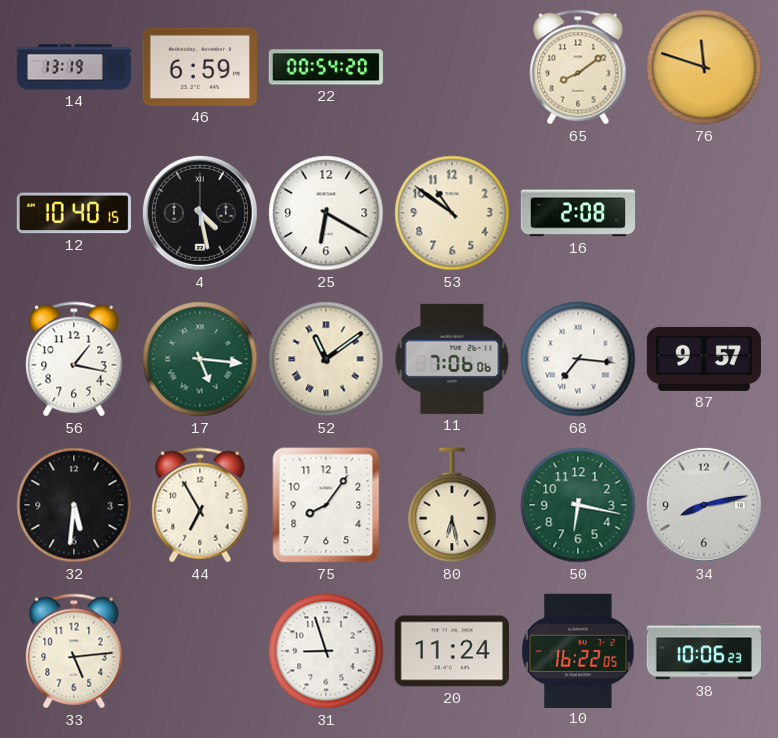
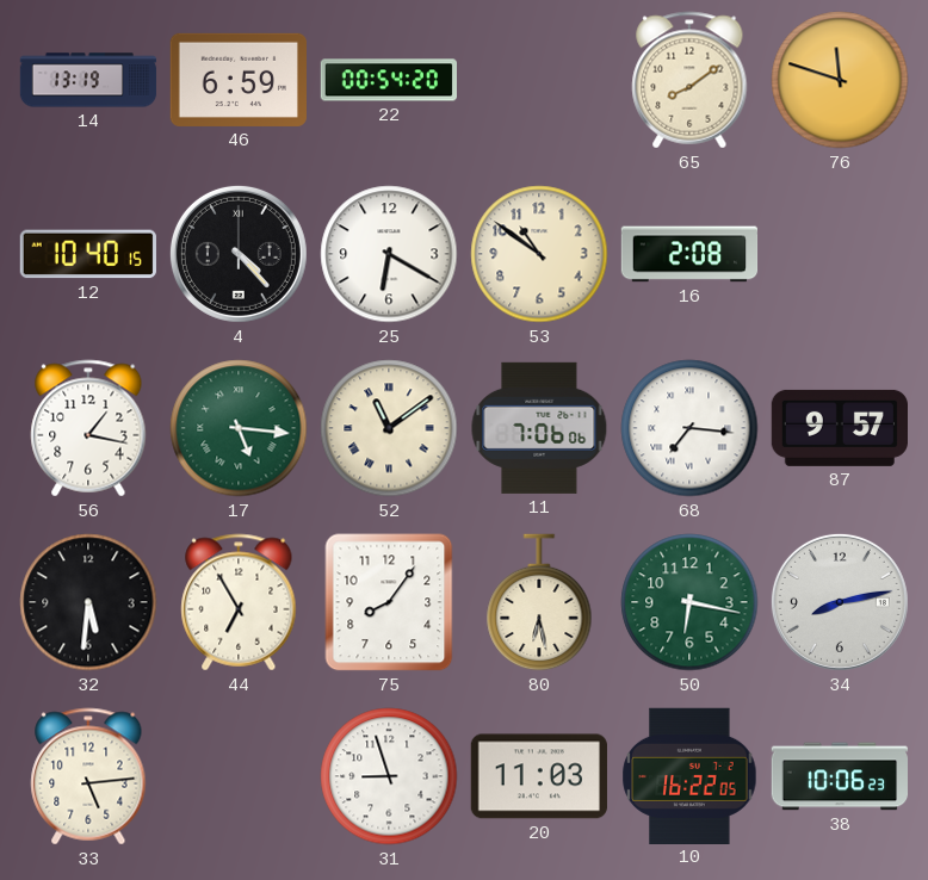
4: 4:28 -> 4:23 (239, 254)
20: 11:24 -> 11:03 (539, 776)
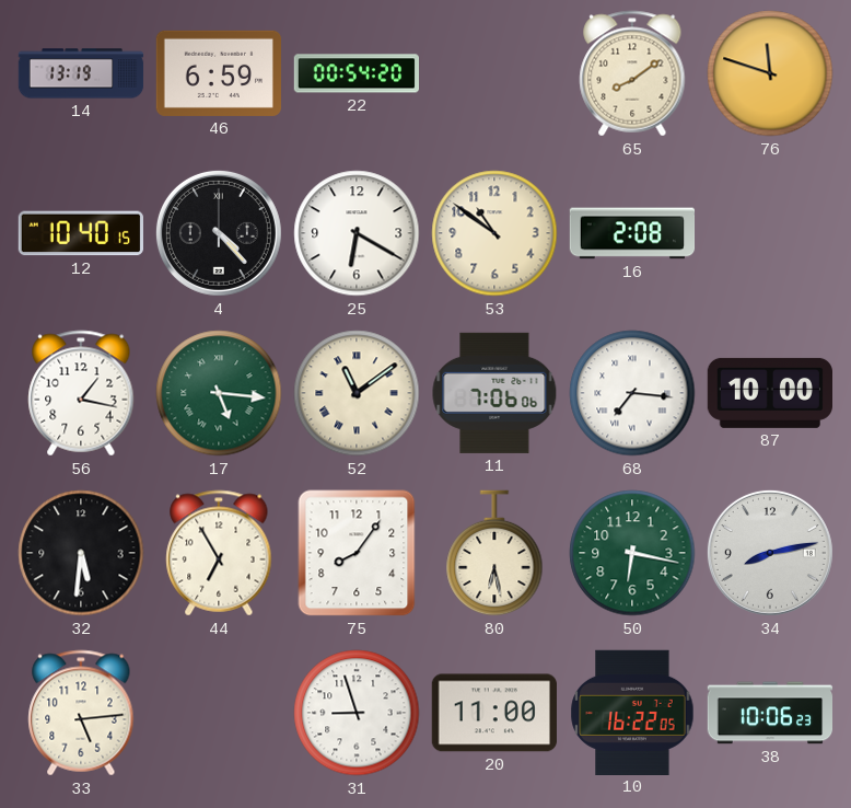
87: 9:57 -> 10:00 (769, 393)
20: 11:03 -> 11:00 (494, 713)
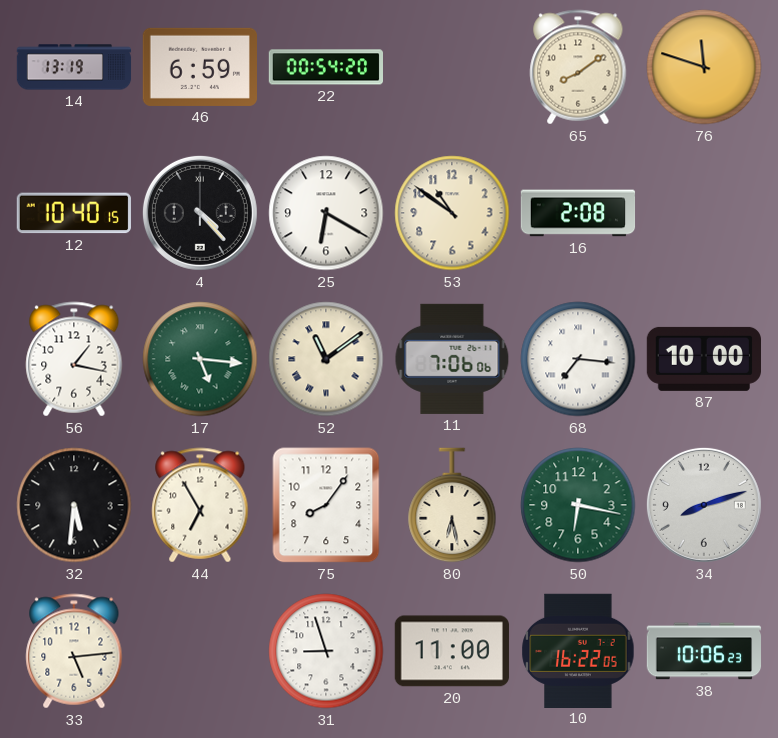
34: 8:13 -> 8:12 (704, 505)
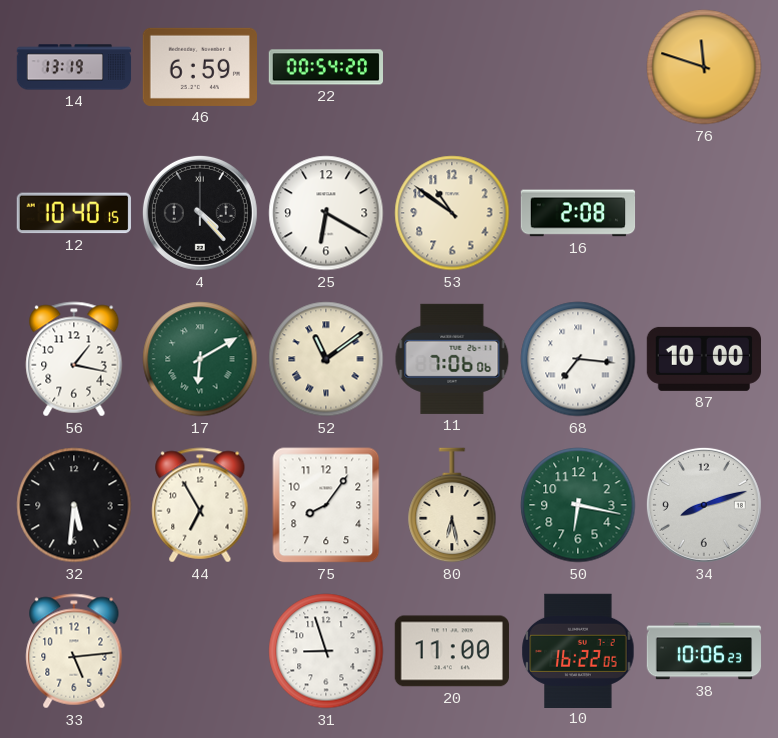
65: 8:09 -> none (578, 67)
17: 5:16 -> 6:10 (200, 359)
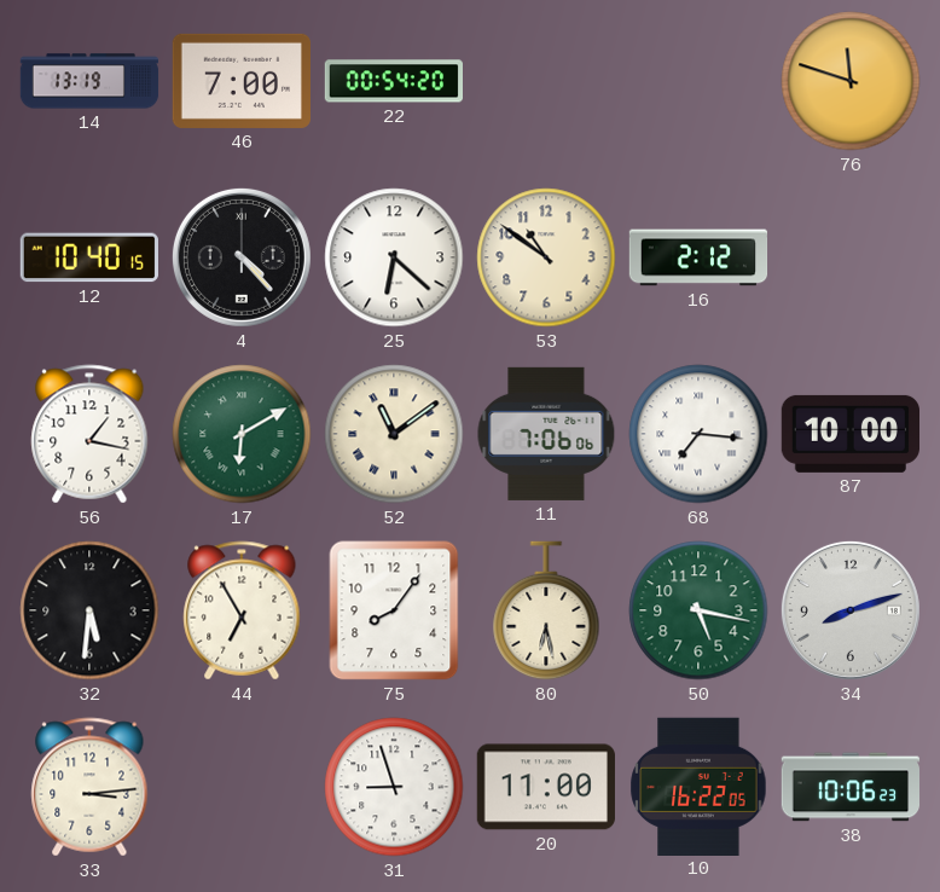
46: 6:59 -> 7:00 (240, 81)
25: 6:20 -> 6:22 (394, 257)
16: 2:08 -> 2:12 (698, 257)
50: 6:17 -> 5:17 (698, 610)
33: 5:14 -> 3:14 (89, 787)
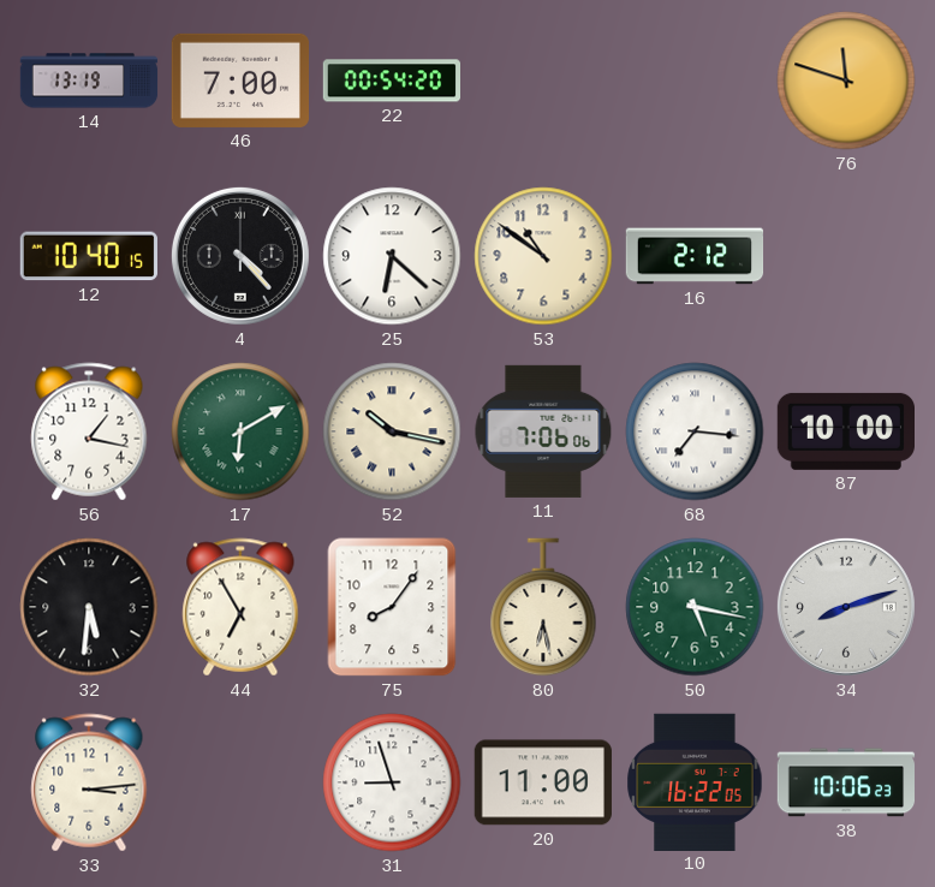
52: 11:09 -> 10:17 (392, 431)
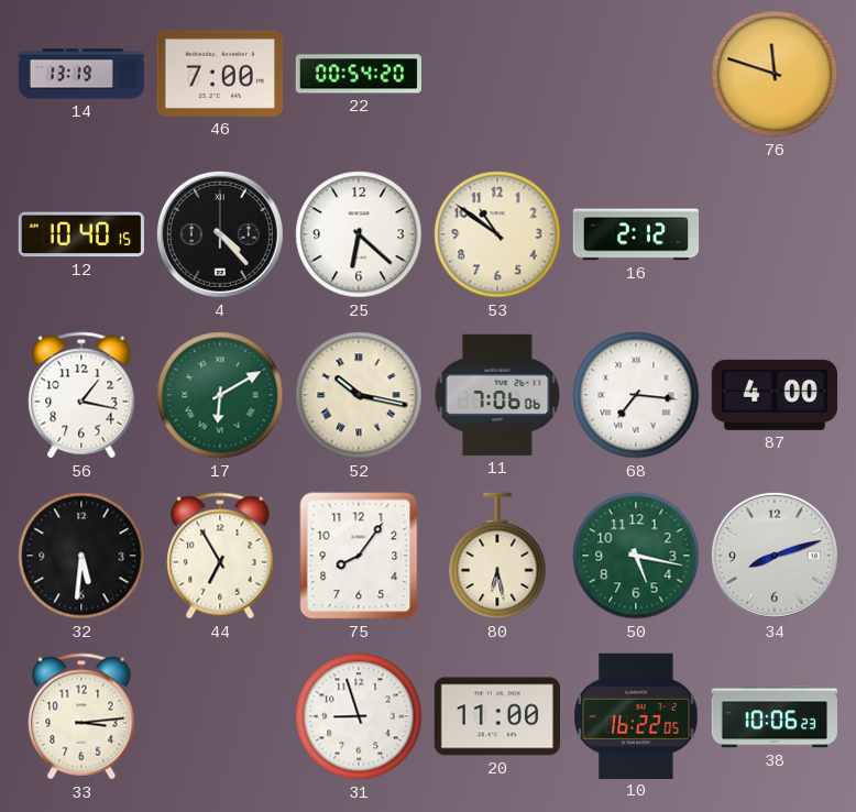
87: 10:00 -> 4:00 (773, 395)
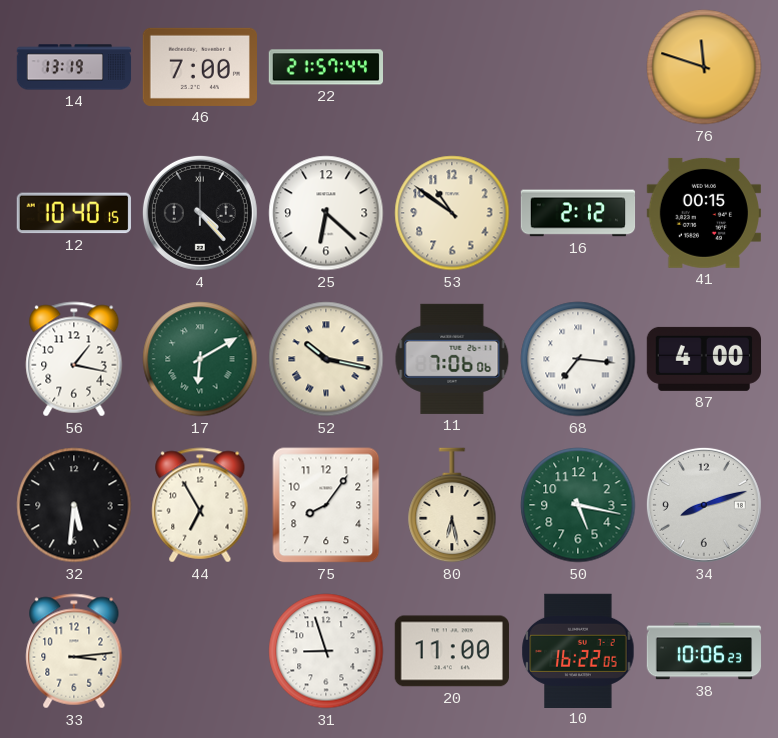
22: 00:54 -> 21:57 (325, 67)
41: none -> 00:15 (704, 213)
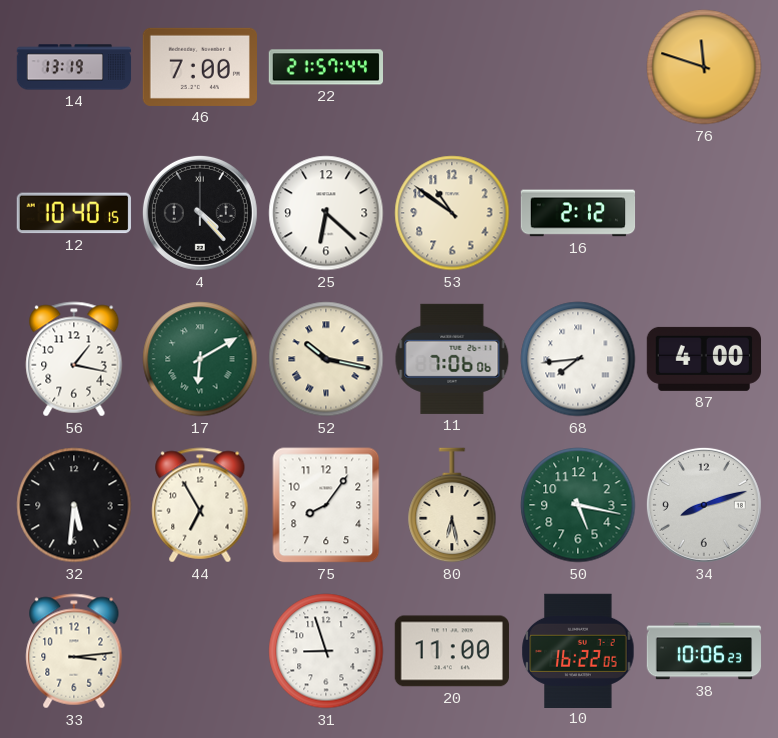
41: 00:15 -> none (704, 213)
68: 7:16 -> 7:44 (578, 359)
